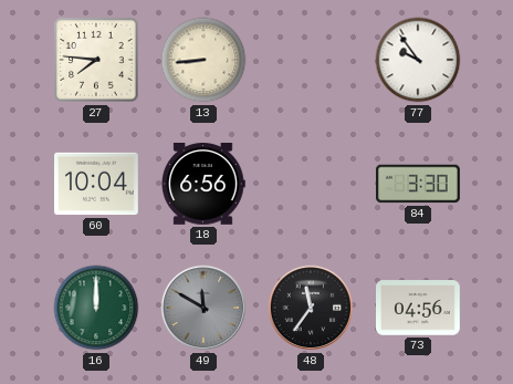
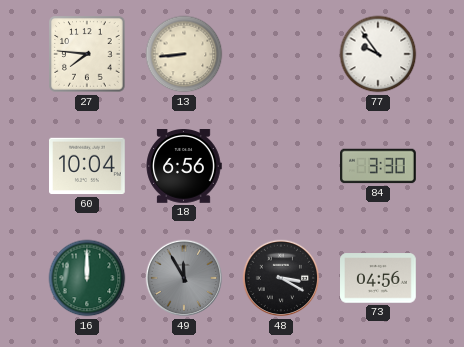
49: 11:50 -> 11:55 (184, 278)
48: 11:36 -> 3:20 (281, 278)
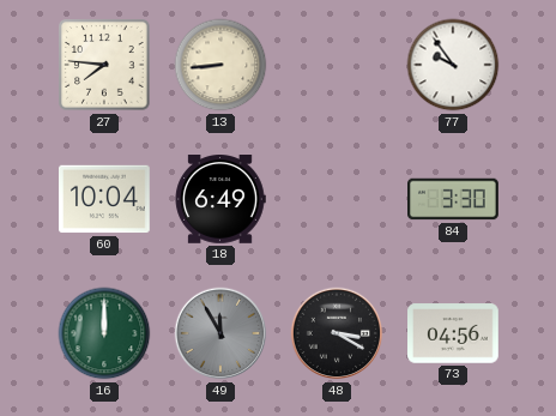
18: 6:56 -> 6:49 (220, 200)
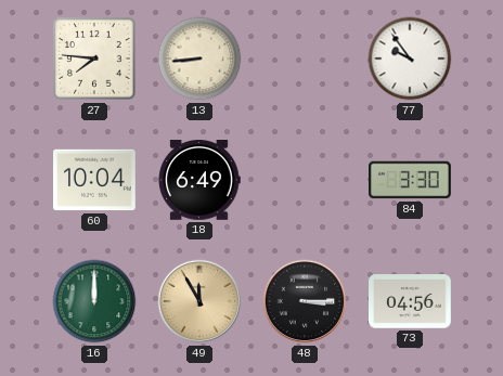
49 dial: grey -> champagne (199, 301)
48: 3:20 -> 3:15 (305, 301)
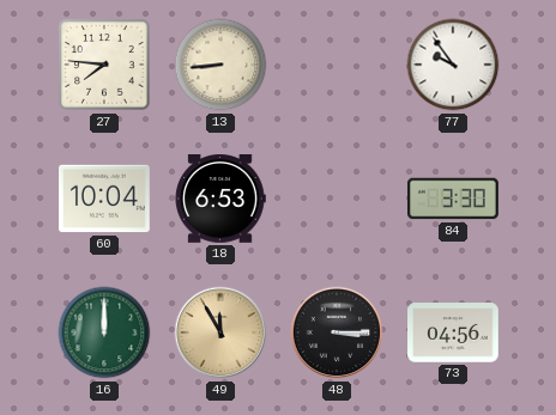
18: 6:49 -> 6:53 (220, 200)
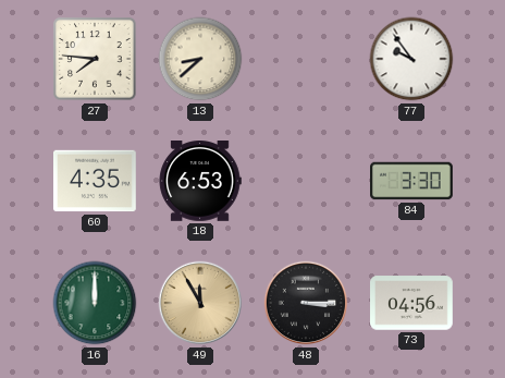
13: 8:44 -> 8:38 (200, 59)
60: 10:04 -> 4:35 (96, 181)
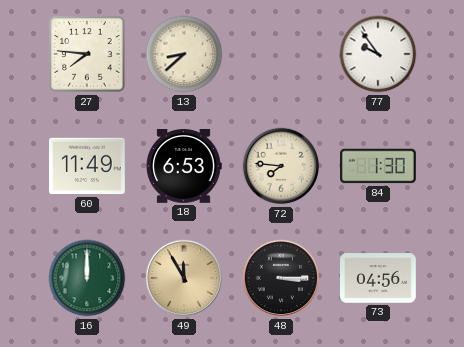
60: 4:35 -> 11:49 (88, 166)
72: none -> 7:46 (281, 166)
84: 3:30 -> 1:30 (379, 166)
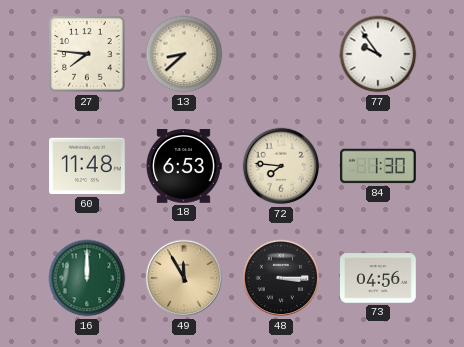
60: 11:49 -> 11:48 (88, 166)
